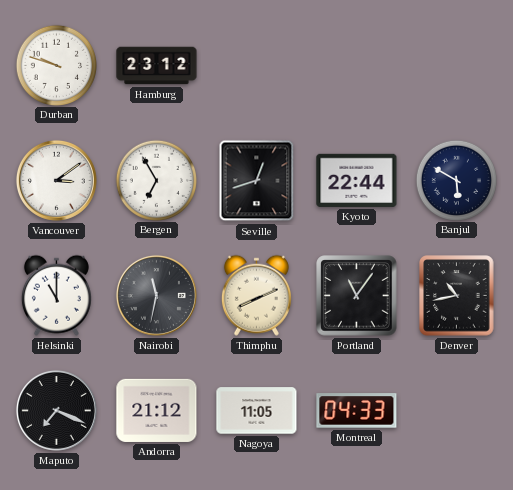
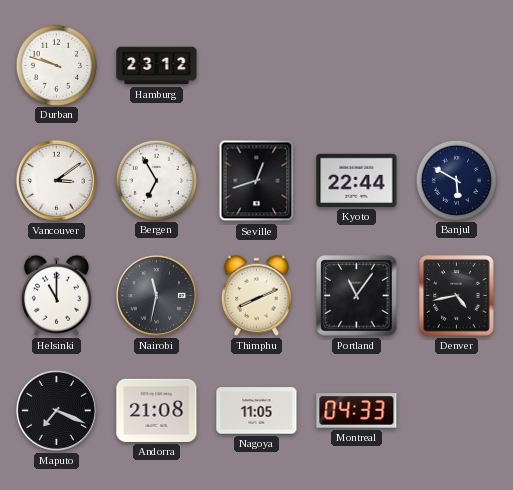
Denver: 10:43 -> 4:43 (457, 296)
Andorra: 21:12 -> 21:08 (157, 410)
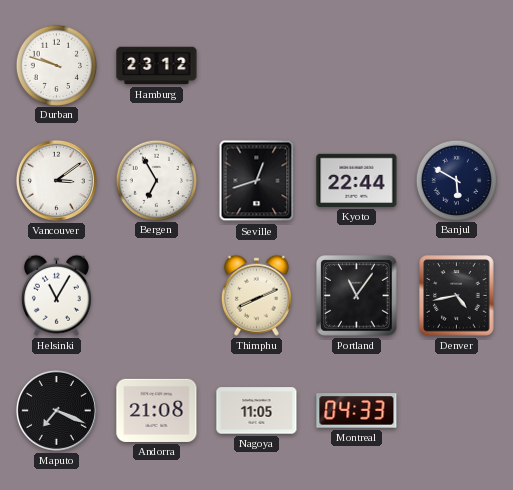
Helsinki: 11:00 -> 11:05 (56, 295)
Nairobi: 11:32 -> none (156, 295)
